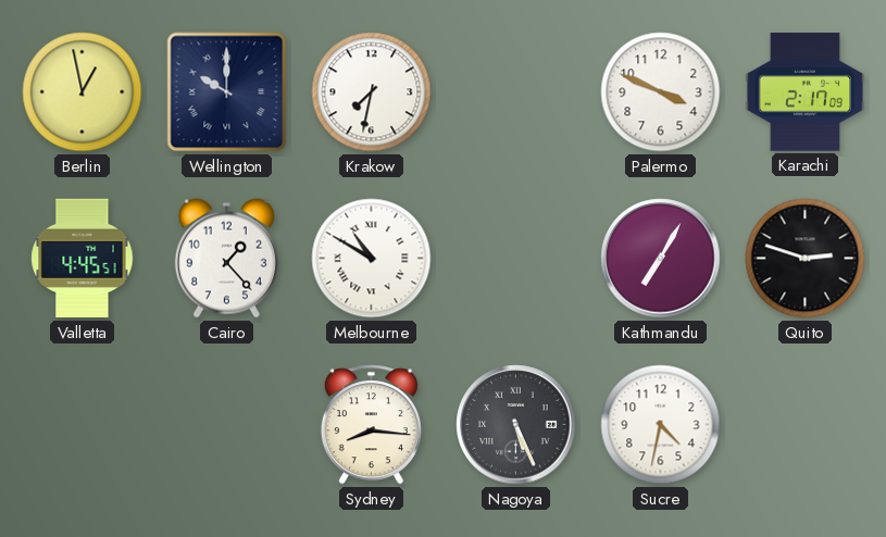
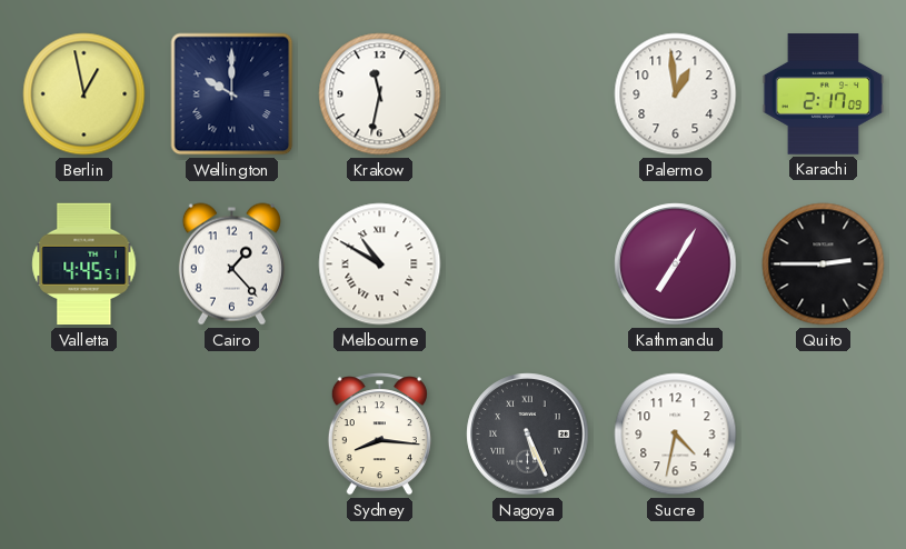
Krakow: 7:32 -> 11:32 (380, 94)
Palermo: 3:49 -> 12:59 (676, 94)
Quito: 2:48 -> 2:45 (824, 264)
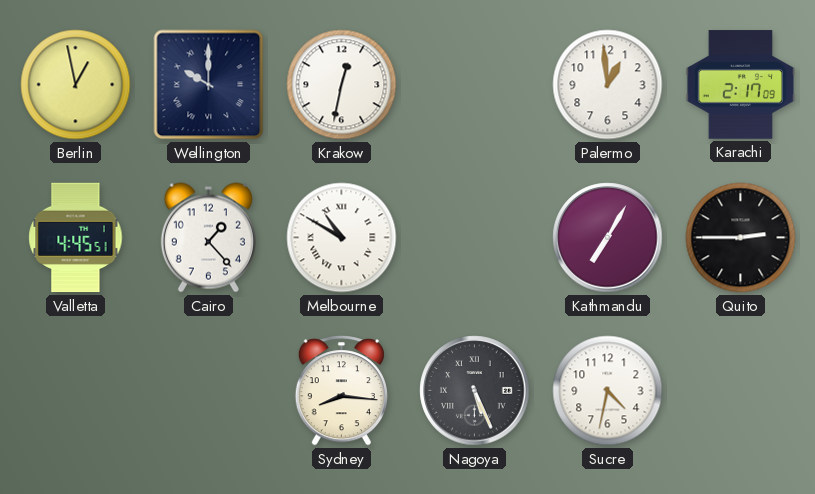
Krakow: 11:32 -> 12:32 (342, 85)
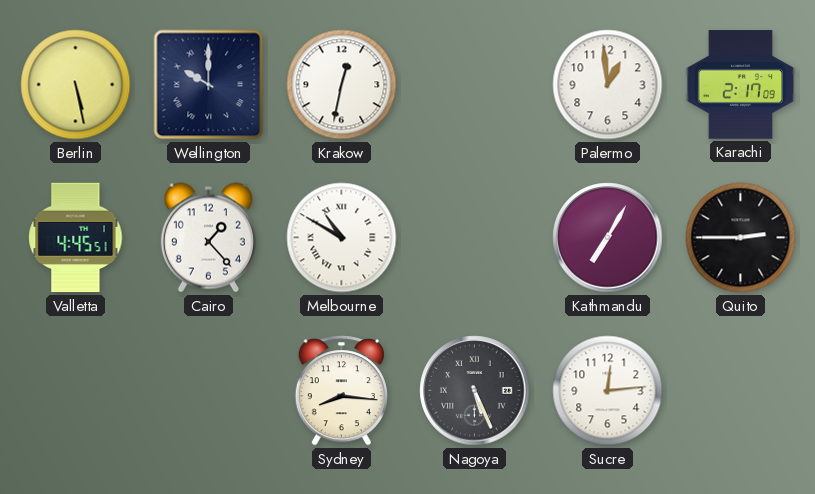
Berlin: 12:58 -> 5:28 (76, 85)
Sucre: 4:32 -> 12:14 (608, 391)
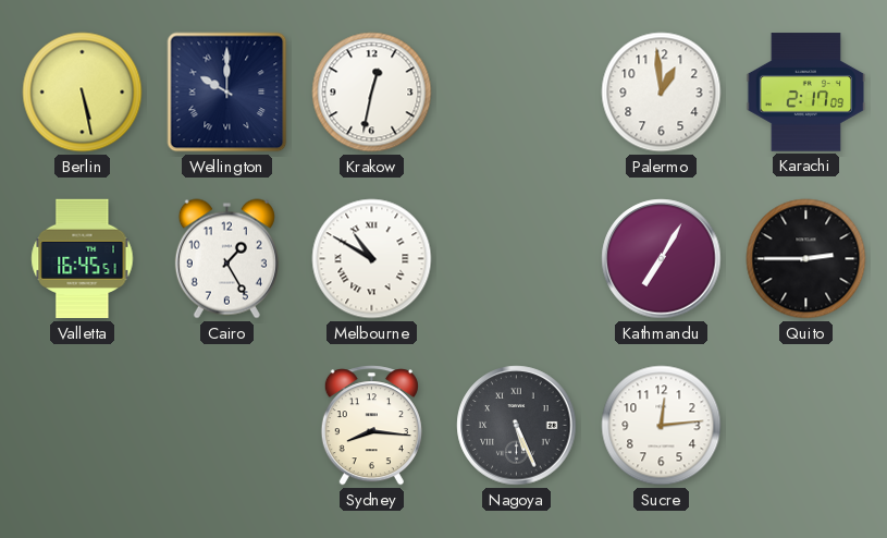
Valletta: 4:45 -> 16:45 (83, 259)
Cairo: 1:23 -> 1:25 (226, 259)
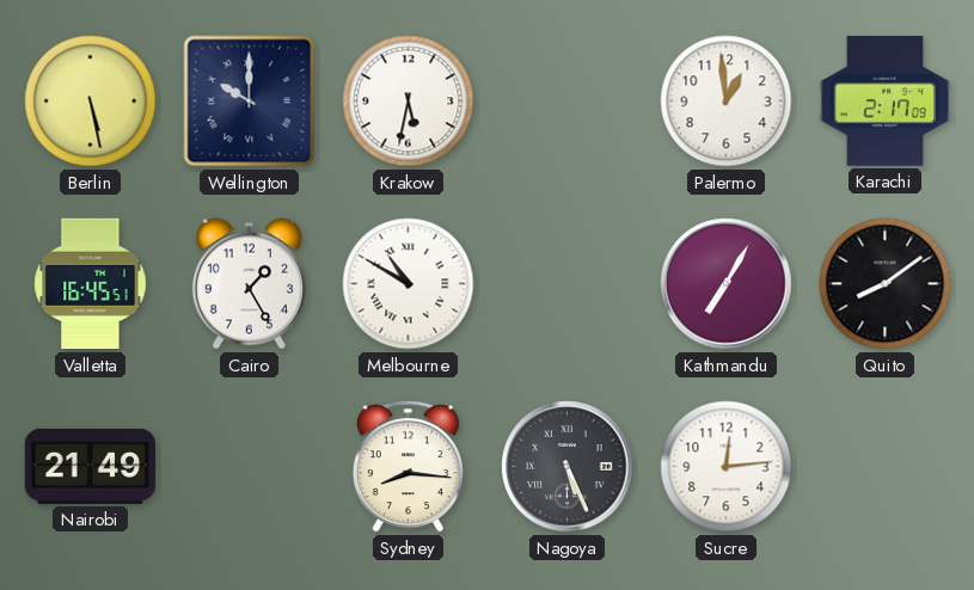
Krakow: 12:32 -> 5:32 (409, 102)
Quito: 2:45 -> 8:09 (886, 284)
Nairobi: none -> 21:49 (91, 466)
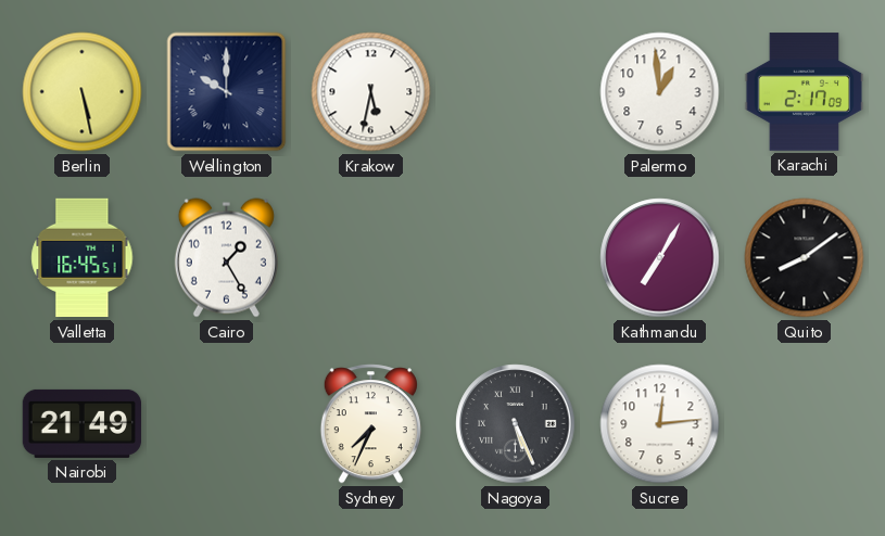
Melbourne: 10:50 -> none (409, 284)
Sydney: 8:16 -> 7:34 (370, 424)
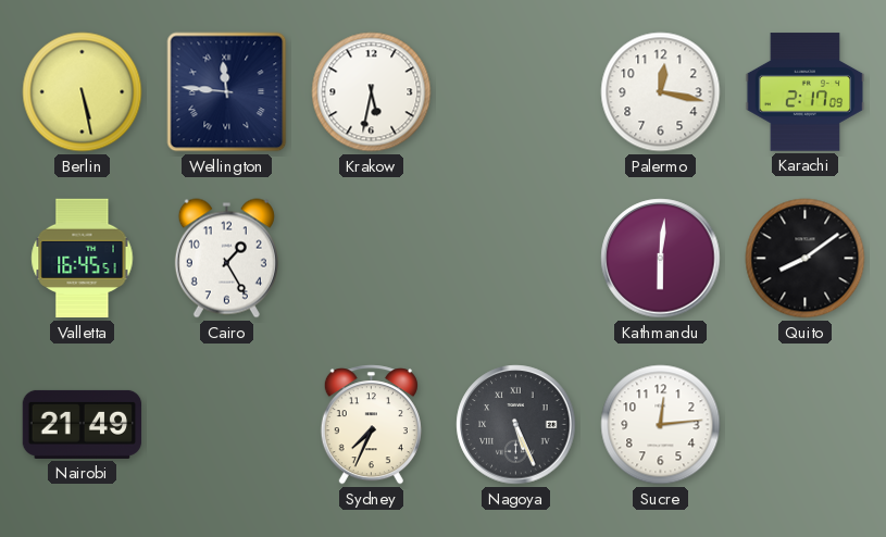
Wellington: 10:00 -> 11:46 (227, 92)
Palermo: 12:59 -> 12:17 (661, 92)
Kathmandu: 7:05 -> 6:01 (661, 259)
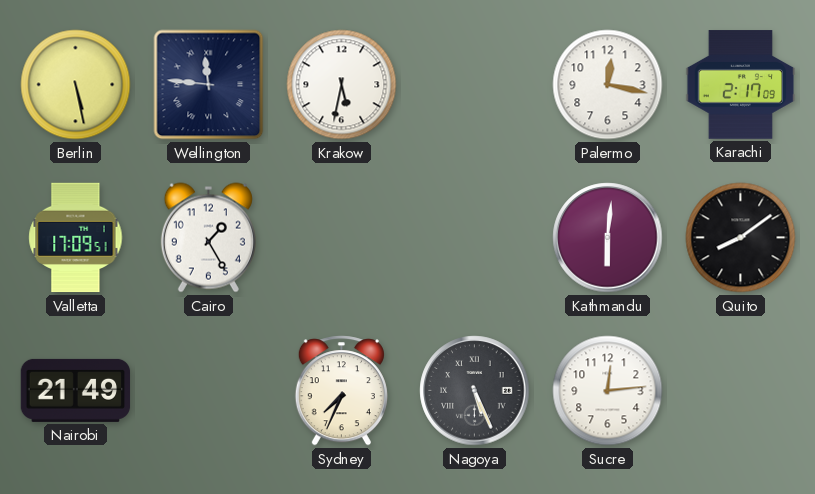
Valletta: 16:45 -> 17:09 (76, 238)
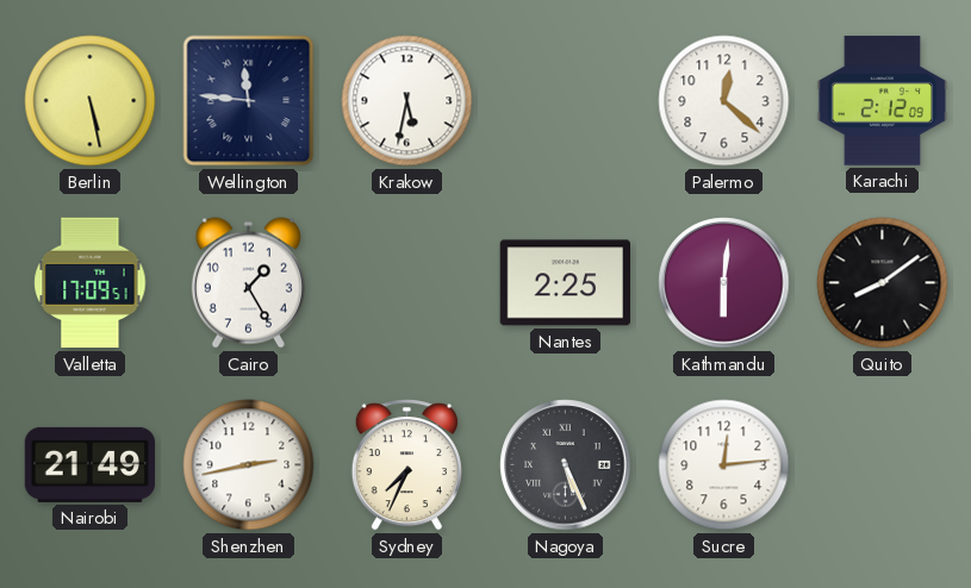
Palermo: 12:17 -> 12:22 (724, 101)
Karachi: 2:17 -> 2:12 (883, 101)
Nantes: none -> 2:25 (566, 283)
Shenzhen: none -> 2:43 (249, 465)
